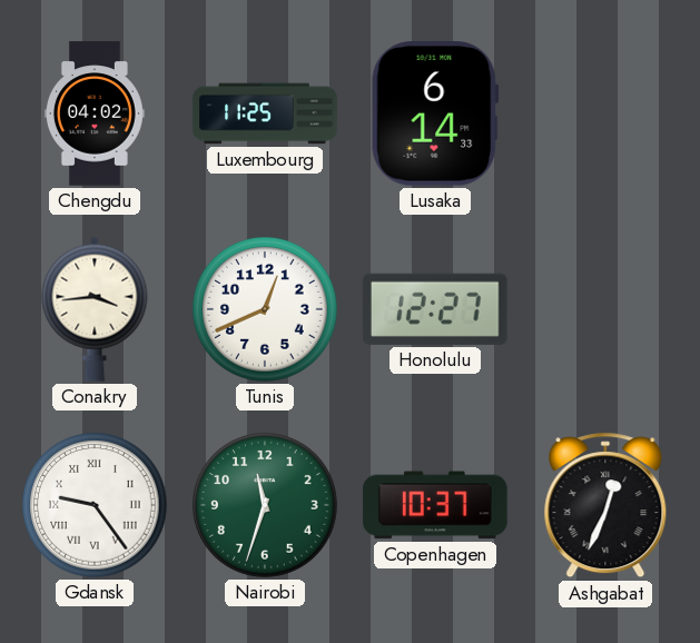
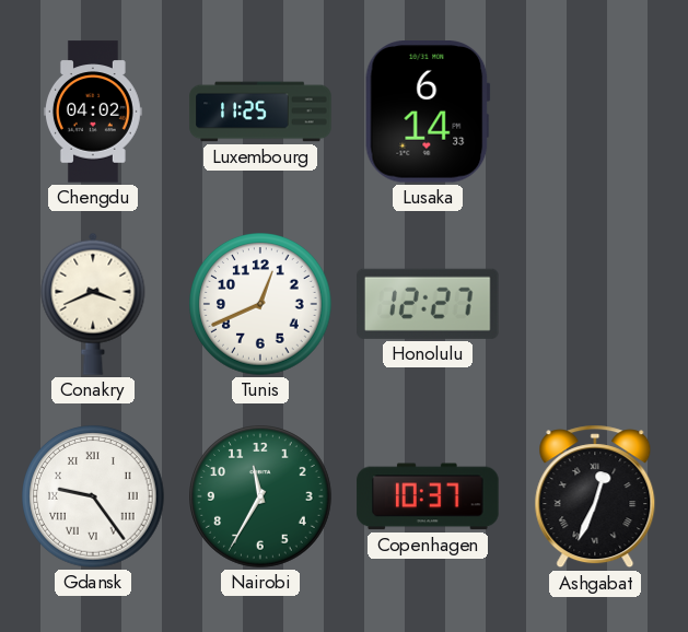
Conakry: 3:44 -> 3:41 (93, 304)
Nairobi: 11:33 -> 11:35 (260, 496)
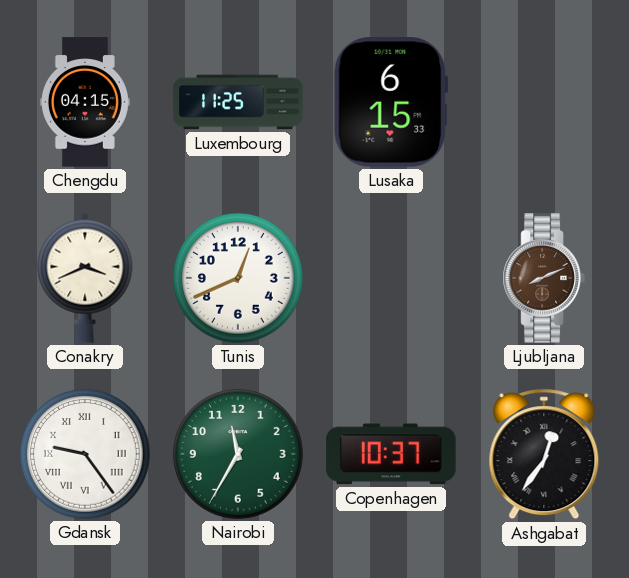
Chengdu: 04:02 -> 04:15 (85, 102)
Lusaka: 6:14 -> 6:15 (391, 103)
Honolulu: 12:27 -> none (429, 304)
Ljubljana: none -> 8:11 (544, 278)
Ashgabat: 12:34 -> 12:36 (544, 454)
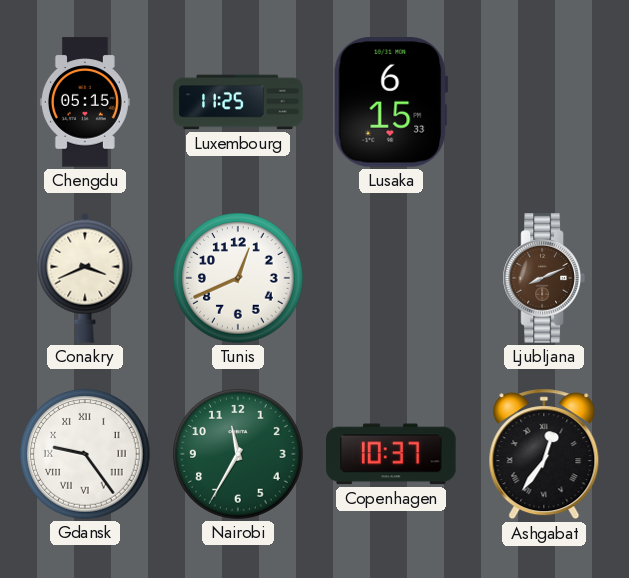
Chengdu: 04:15 -> 05:15 (85, 102)
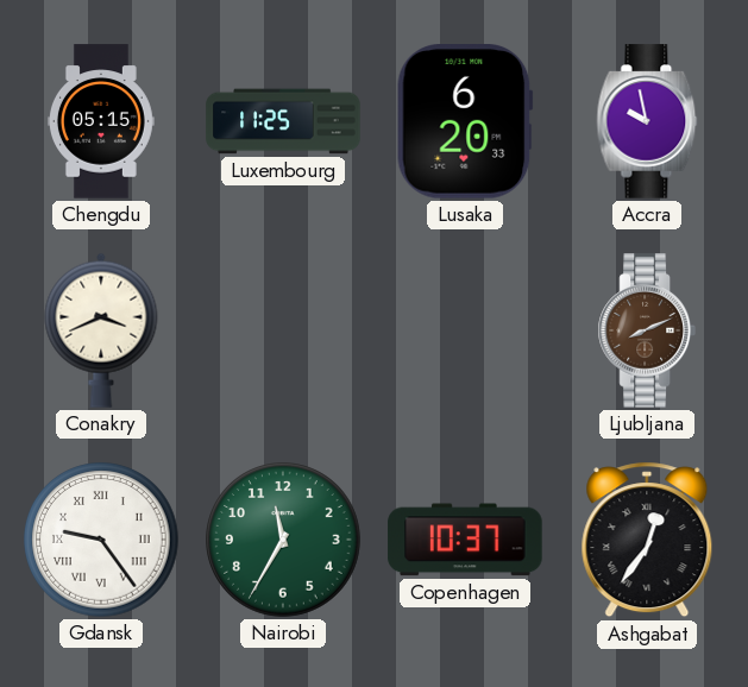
Lusaka: 6:15 -> 6:20 (465, 122)
Accra: none -> 9:58 (647, 121)
Tunis: 12:41 -> none (238, 278)
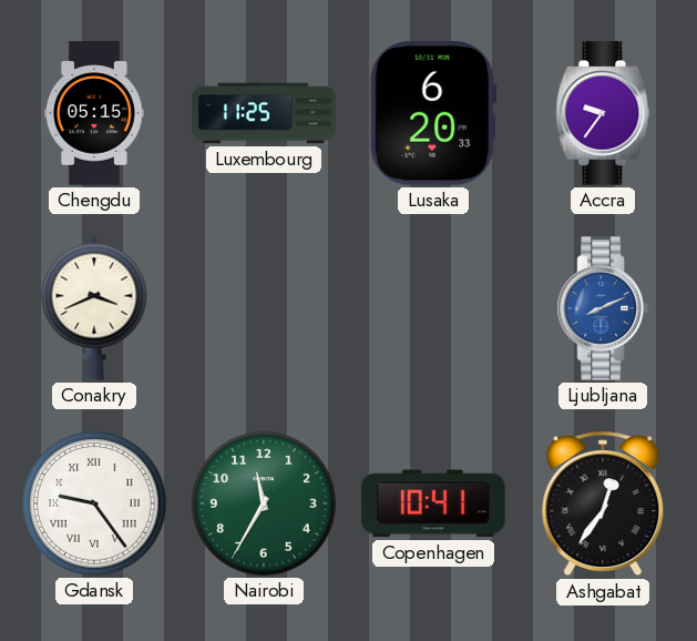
Accra: 9:58 -> 9:36 (603, 113)
Ljubljana dial: brown -> blue (603, 308)
Copenhagen: 10:37 -> 10:41 (433, 503)
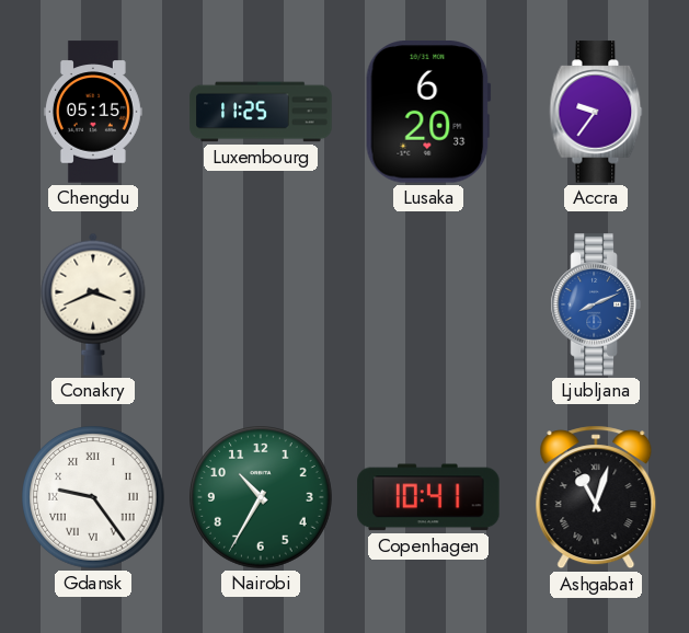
Nairobi: 11:35 -> 10:35 (261, 497)
Ashgabat: 12:36 -> 11:03 (596, 497)
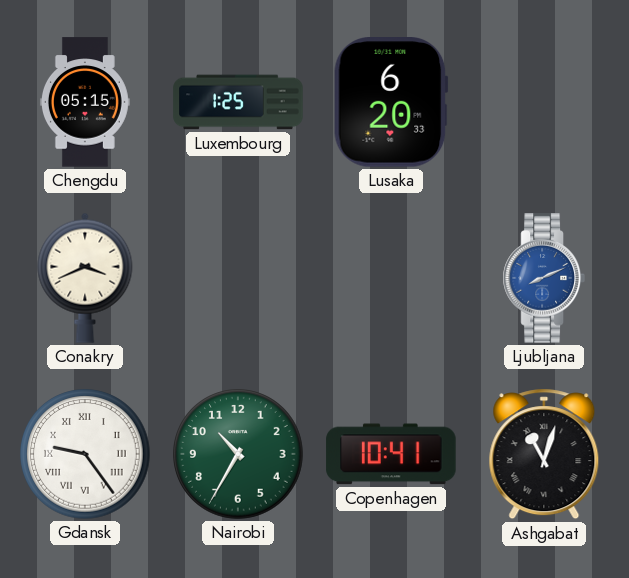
Luxembourg: 11:25 -> 1:25 (238, 102)
Accra: 9:36 -> none (596, 112)
